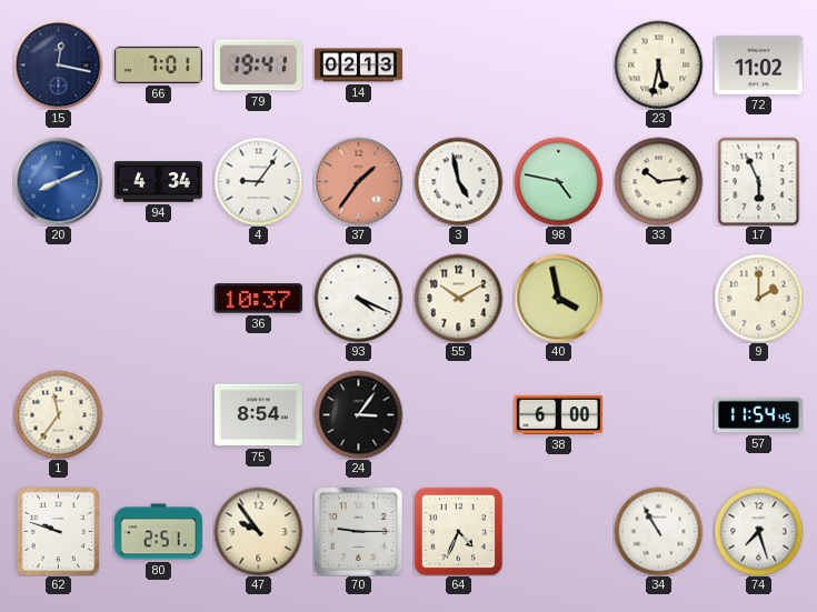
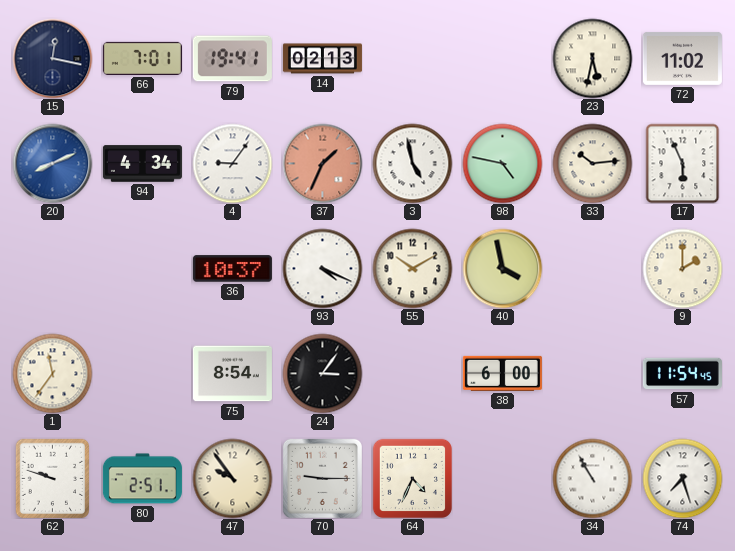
37: 1:36 -> 1:34 (322, 163)
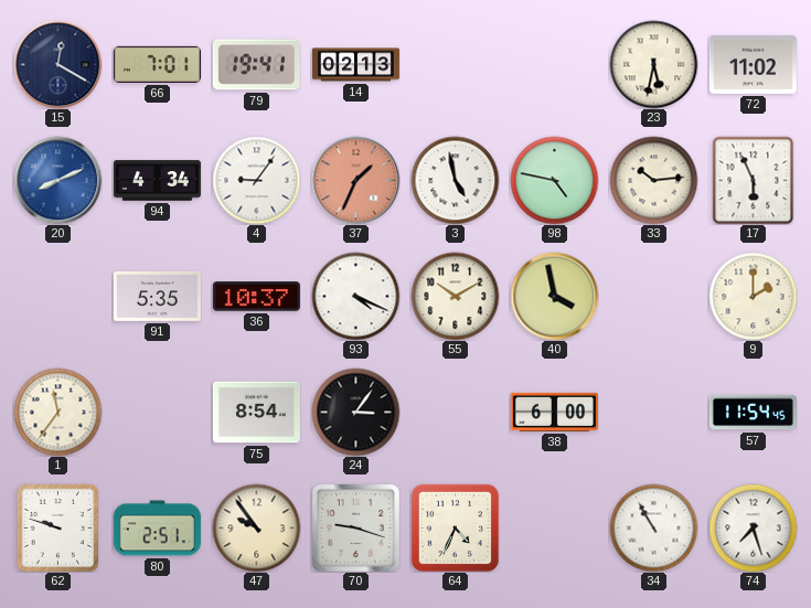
15: 12:17 -> 12:20 (57, 64)
91: none -> 5:35 (157, 296)
70: 9:15 -> 9:18 (355, 527)
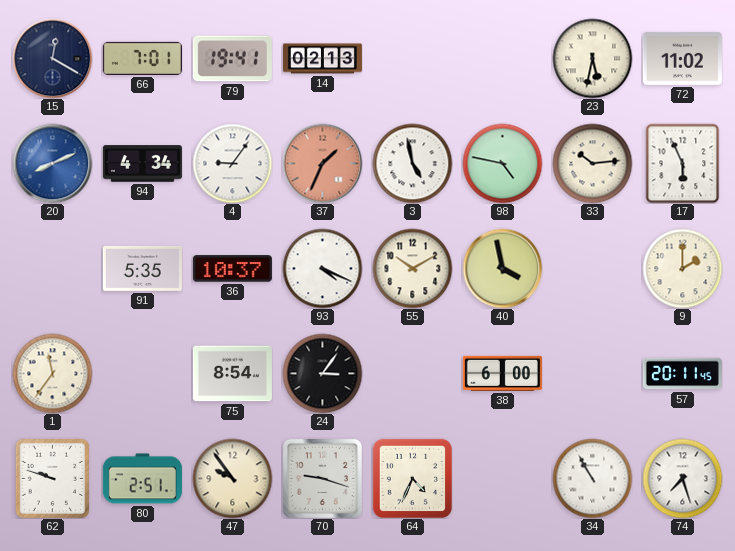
57: 11:54 -> 20:11 (682, 374)
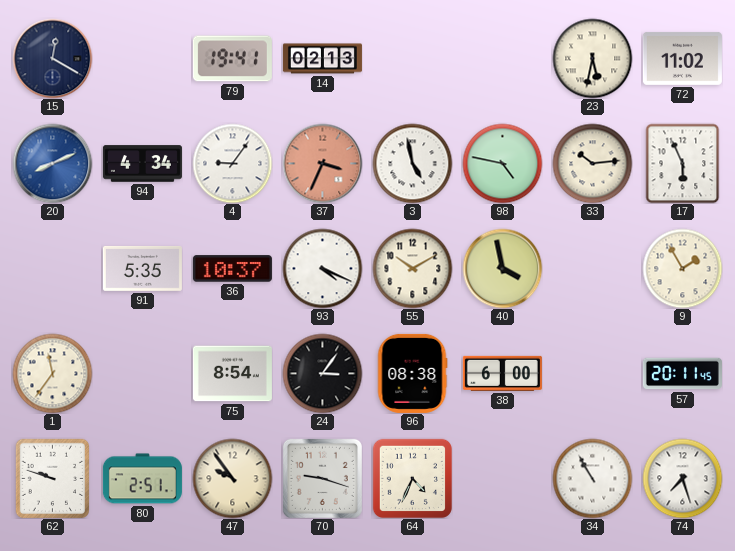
66: 7:01 -> none (142, 58)
37: 1:34 -> 3:34 (322, 163)
9: 2:00 -> 1:55 (682, 268)
96: none -> 08:38 (412, 373)
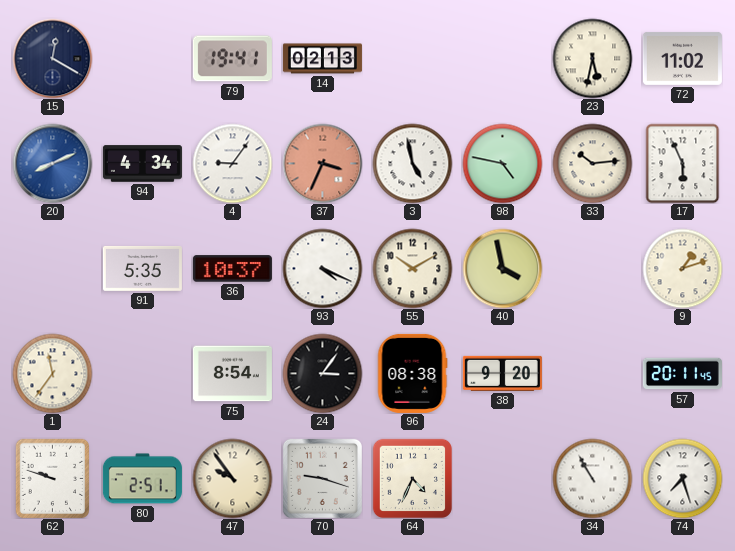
9: 1:55 -> 1:12 (682, 268)
38: 6:00 -> 9:20 (502, 373)
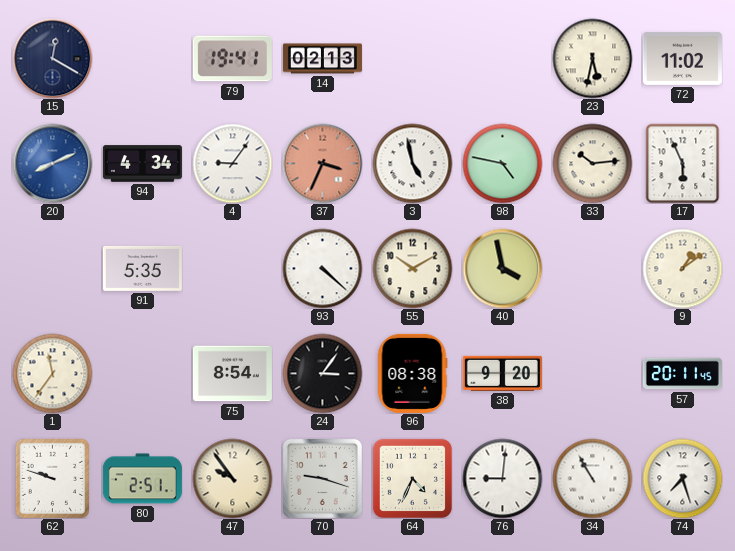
36: 10:37 -> none (232, 269)
93: 4:19 -> 4:22 (322, 268)
9: 1:12 -> 1:09 (682, 268)
76: none -> 9:01 (502, 478)
